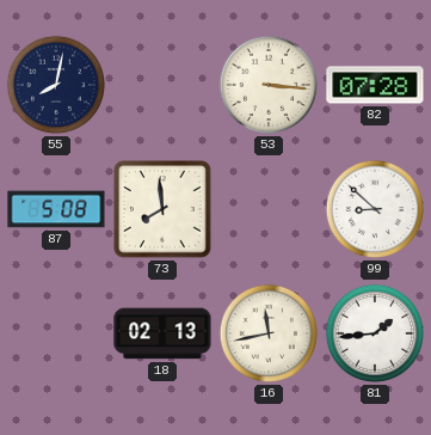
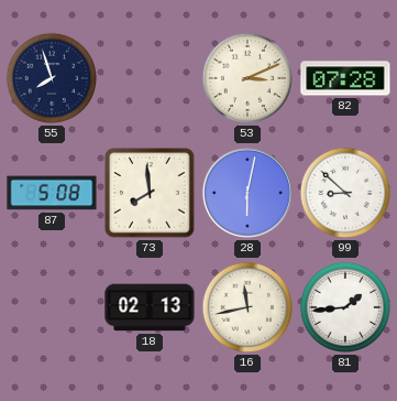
55: 8:02 -> 7:57 (52, 78)
53: 3:16 -> 3:11 (247, 78)
28: none -> 6:02 (247, 193)
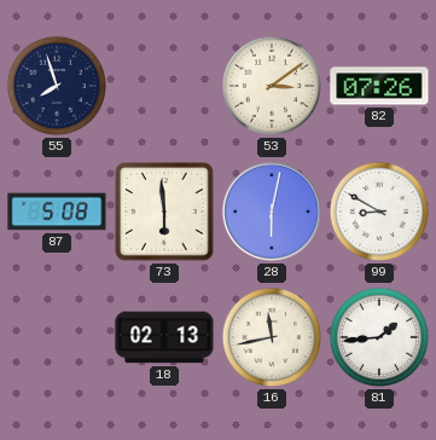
53: 3:11 -> 3:09 (272, 86)
82: 07:28 -> 07:26 (379, 86)
73: 7:59 -> 5:59 (164, 212)
99: 8:52 -> 8:50 (379, 212)
